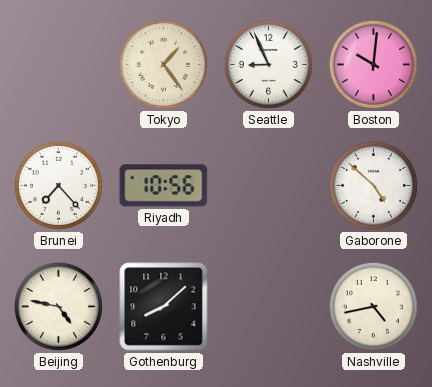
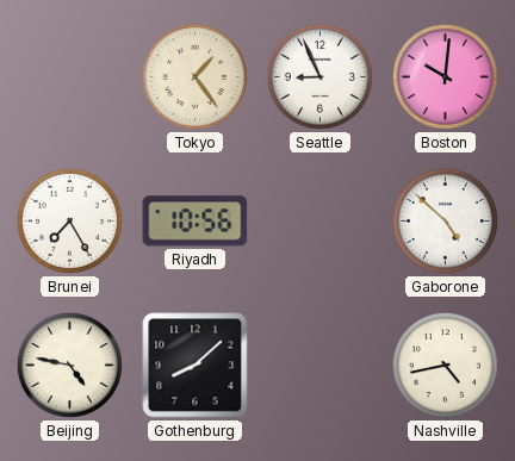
Brunei: 7:23 -> 7:25 (69, 220)
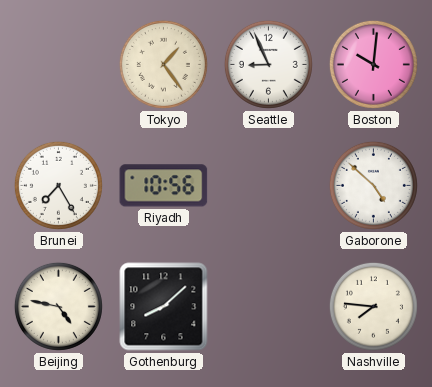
Nashville: 4:43 -> 7:46 (373, 306)
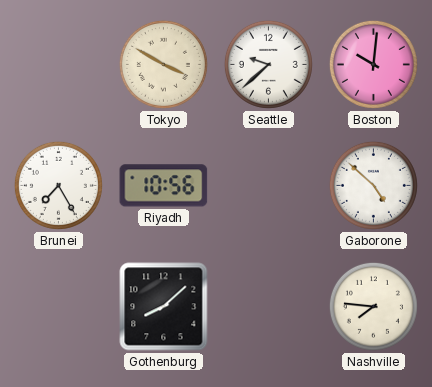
Tokyo: 1:24 -> 3:50 (163, 64)
Seattle: 8:56 -> 9:38 (268, 64)
Beijing: 4:47 -> none (58, 306)
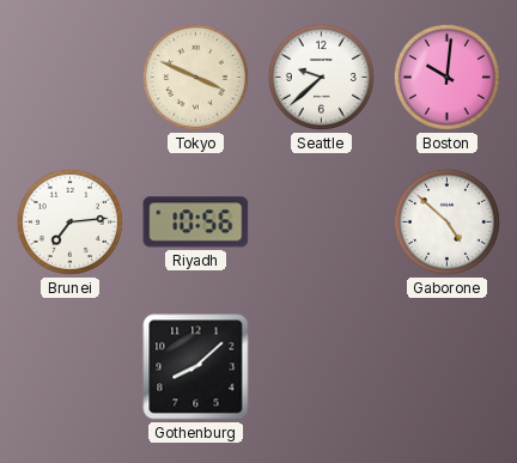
Tokyo: 3:50 -> 3:49 (195, 77)
Brunei: 7:25 -> 7:14 (69, 221)
Nashville: 7:46 -> none (373, 306)
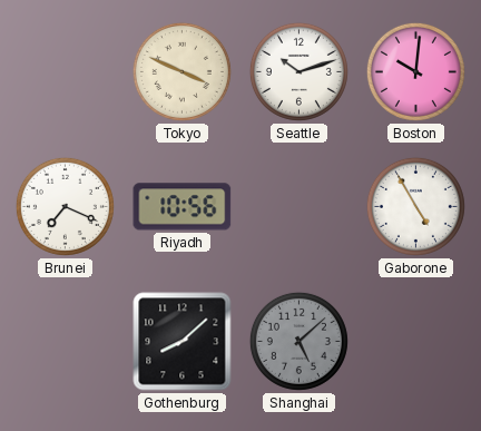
Seattle: 9:38 -> 10:12 (298, 71)
Brunei: 7:14 -> 7:19 (65, 206)
Gaborone: 4:52 -> 4:55 (415, 206)
Shanghai: none -> 5:08 (298, 341)
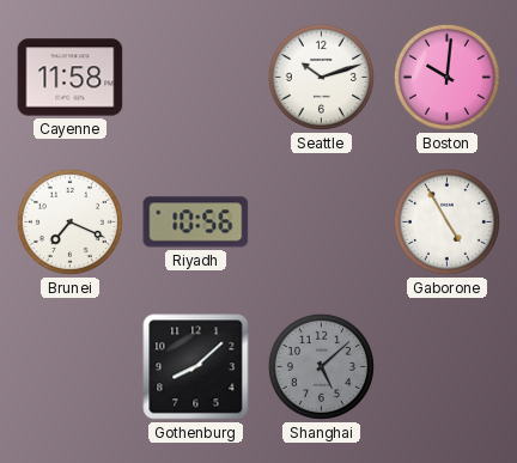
Cayenne: none -> 11:58 (71, 78)
Tokyo: 3:49 -> none (181, 71)
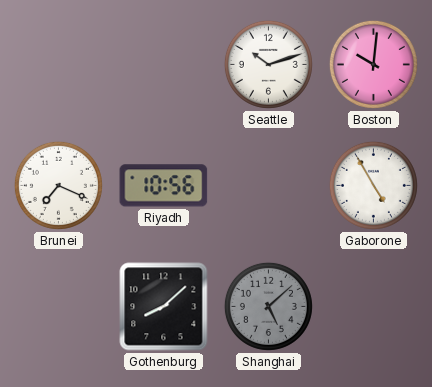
Cayenne: 11:58 -> none (71, 78)
